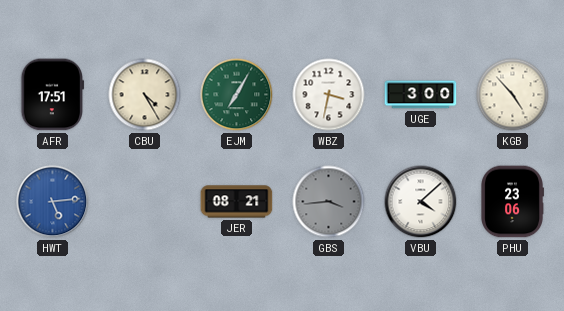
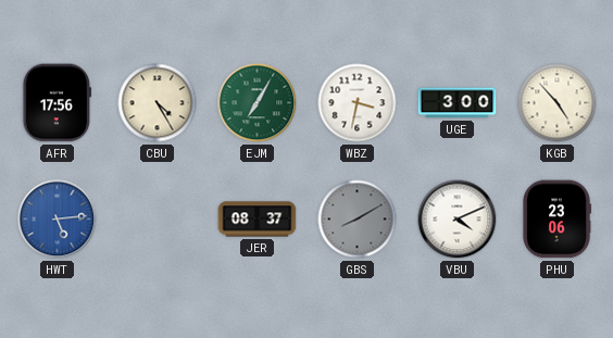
AFR: 17:51 -> 17:56 (58, 103)
JER: 08:21 -> 08:37 (258, 220)
GBS: 3:44 -> 8:10 (358, 220)
VBU: 4:08 -> 4:11 (458, 220)
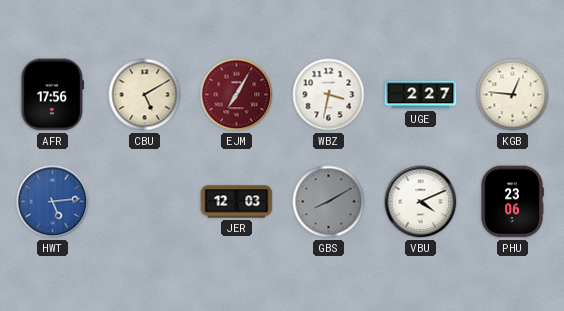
CBU: 4:25 -> 5:10 (145, 95)
EJM dial: green -> burgundy (237, 95)
UGE: 3:00 -> 2:27 (421, 95)
KGB: 4:53 -> 12:46 (513, 95)
JER: 08:37 -> 12:03 (237, 202)
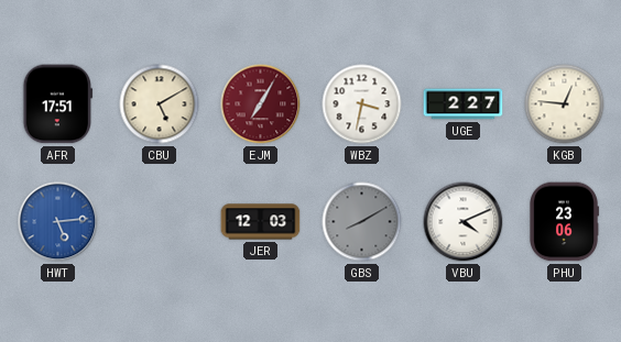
AFR: 17:56 -> 17:51 (58, 104)
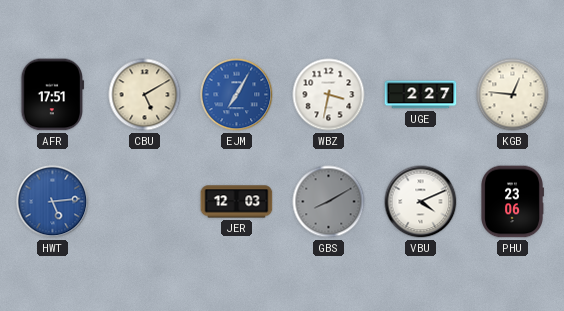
EJM dial: burgundy -> blue (237, 95)
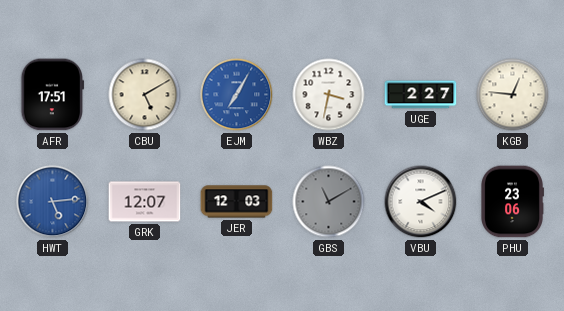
GRK: none -> 12:07 (145, 202)
GBS: 8:10 -> 11:10 (329, 202)
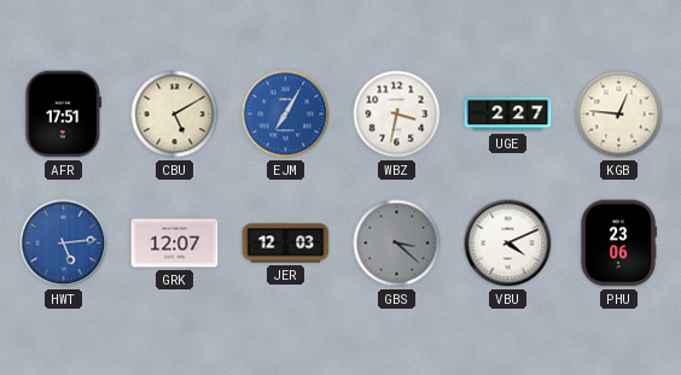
GBS: 11:10 -> 3:22 (397, 244)
